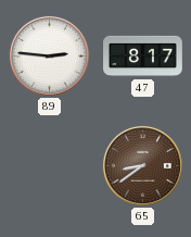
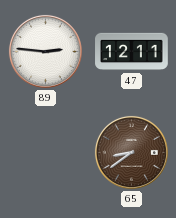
47: 8:17 -> 12:11 (132, 52)
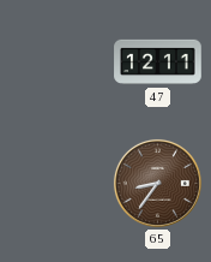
89: 2:46 -> none (45, 51)
65: 8:39 -> 8:36 (157, 183)
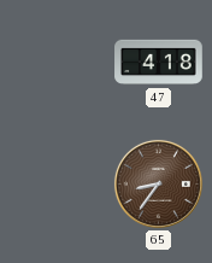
47: 12:11 -> 4:18 (159, 63)
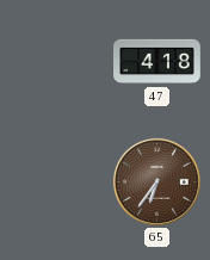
65: 8:36 -> 6:36 (156, 181)
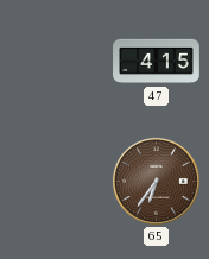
47: 4:18 -> 4:15 (157, 62)
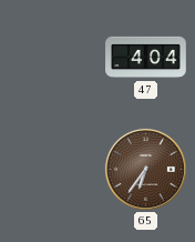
47: 4:15 -> 4:04 (146, 58)
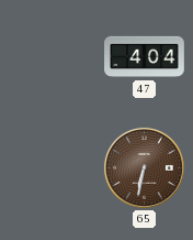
65: 6:36 -> 6:32 (144, 167)
